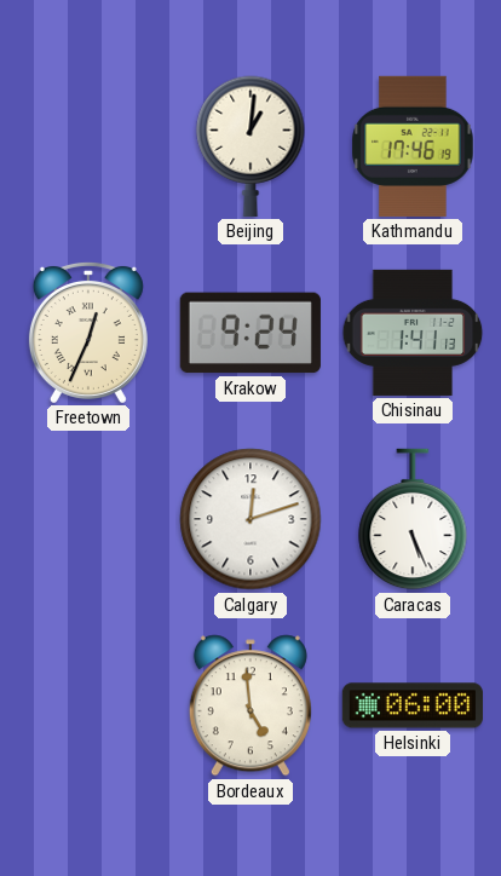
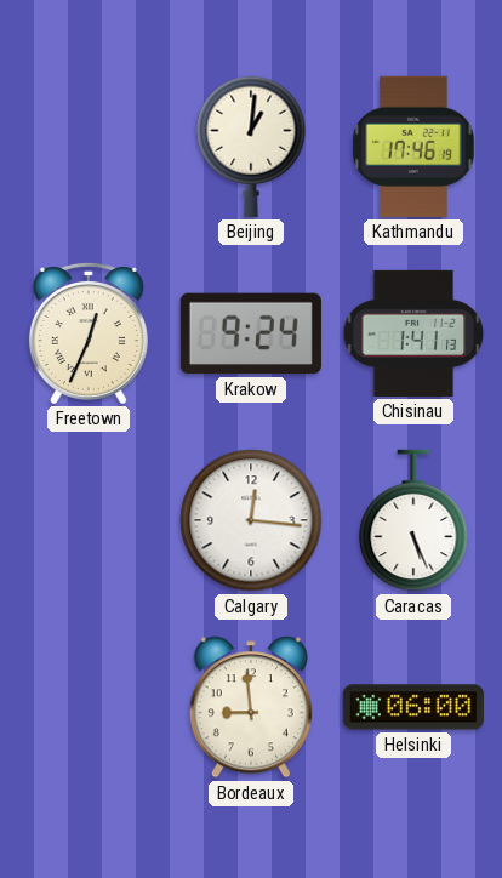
Calgary: 12:12 -> 12:16 (251, 520)
Bordeaux: 4:59 -> 8:59 (251, 707)
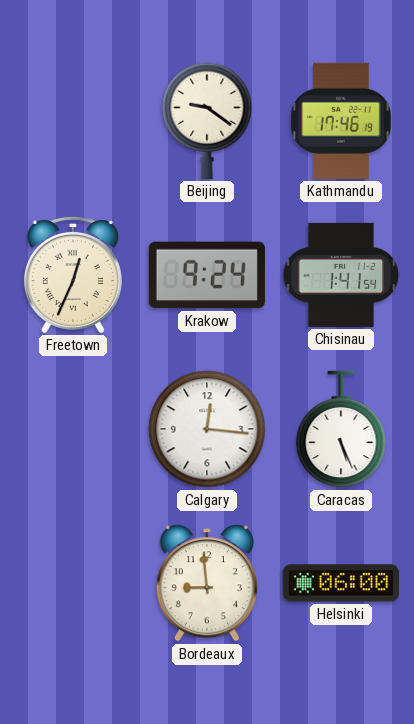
Beijing: 1:01 -> 9:21 (207, 121)
Chisinau: 1:41:13 -> 1:41:54 (341, 275)
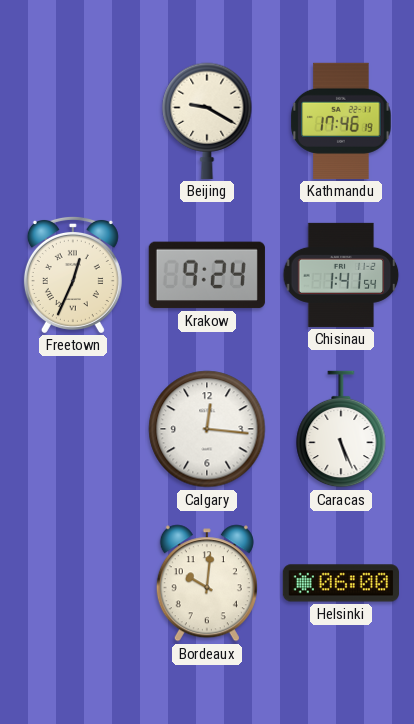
Beijing: 9:21 -> 9:20 (207, 121)
Bordeaux: 8:59 -> 10:01 (207, 583)
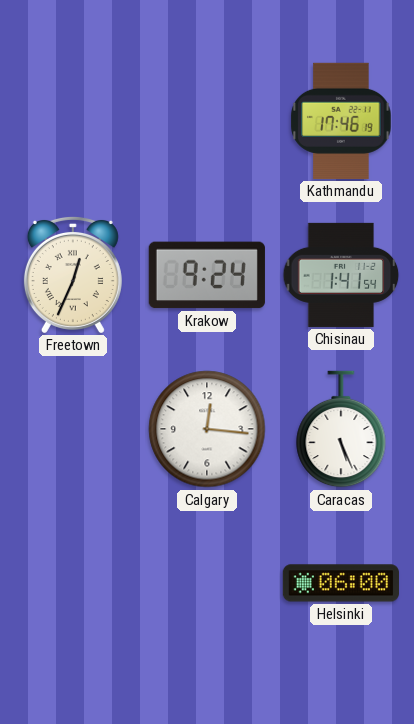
Beijing: 9:20 -> none (207, 121)
Bordeaux: 10:01 -> none (207, 583)
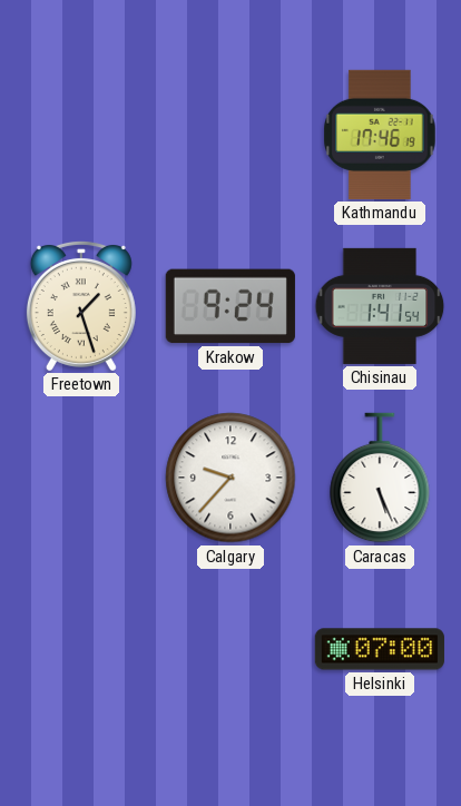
Freetown: 12:34 -> 1:27 (81, 305)
Calgary: 12:16 -> 9:37 (230, 478)
Helsinki: 06:00 -> 07:00 (380, 649)
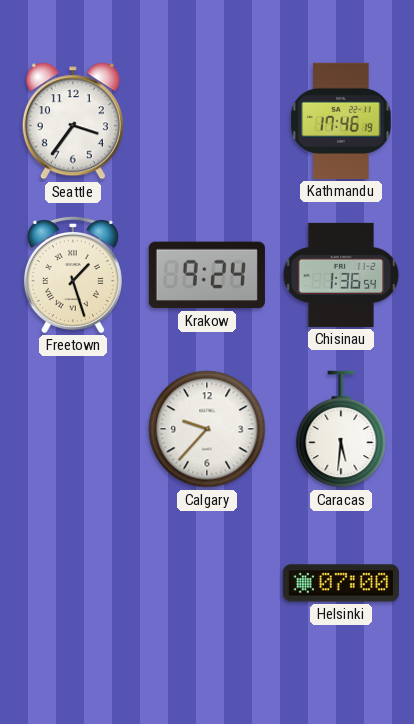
Seattle: none -> 3:36 (73, 121)
Chisinau: 1:41 -> 1:36 (341, 275)
Caracas: 5:26 -> 5:31 (341, 429)
